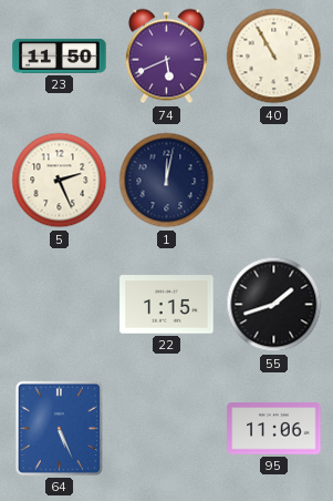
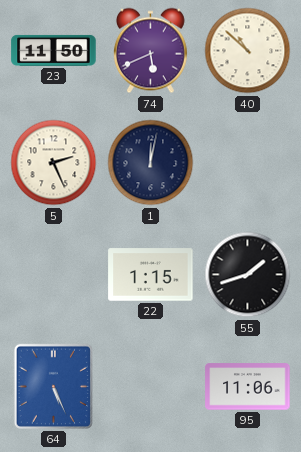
40: 10:55 -> 10:52 (248, 51)
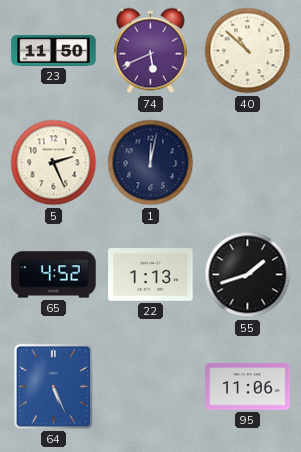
65: none -> 4:52 (54, 275)
22: 1:15 -> 1:13 (151, 275)
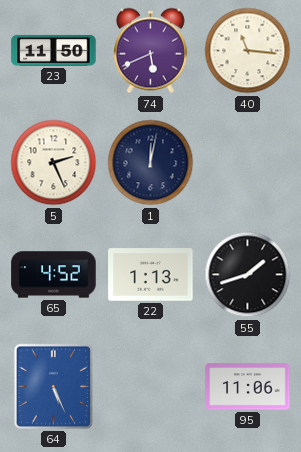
40: 10:52 -> 11:16 (248, 51)
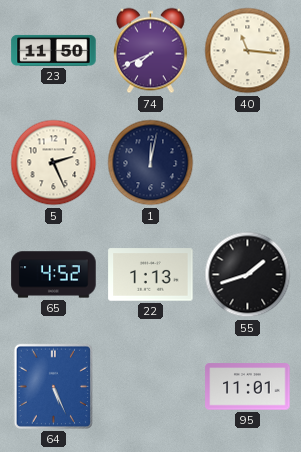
74: 5:41 -> 7:41 (150, 51)
95: 11:06 -> 11:01 (248, 387)
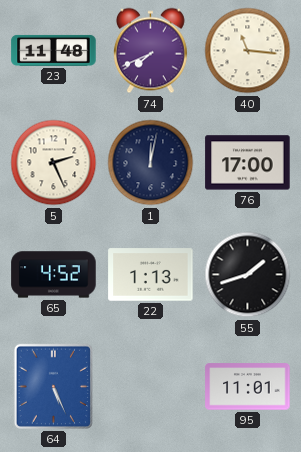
23: 11:50 -> 11:48 (54, 50)
76: none -> 17:00 (248, 163)
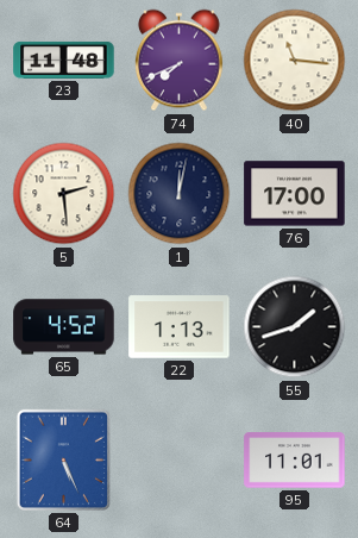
5: 2:26 -> 2:29 (64, 194)
